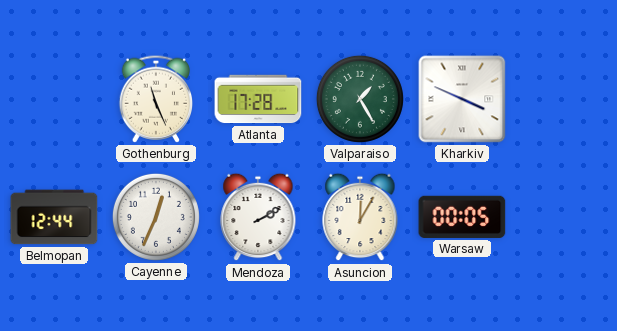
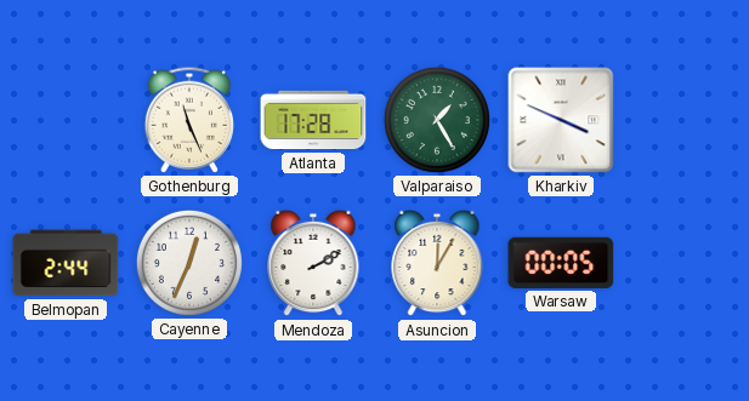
Belmopan: 12:44 -> 2:44 (66, 263)
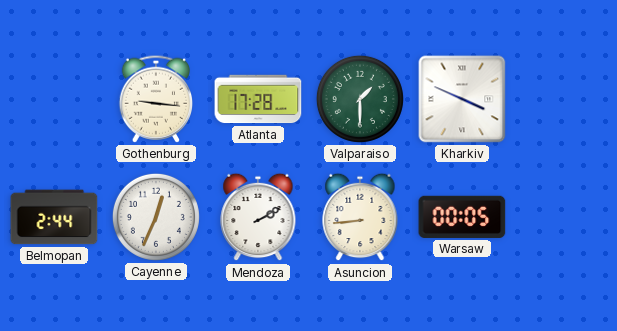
Gothenburg: 11:26 -> 9:16 (155, 99)
Valparaiso: 1:25 -> 1:30 (360, 99)
Asuncion: 12:05 -> 8:44 (360, 217)
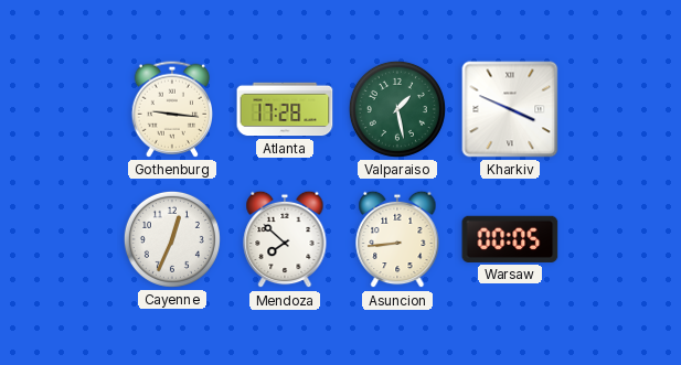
Valparaiso: 1:30 -> 1:28 (397, 109)
Belmopan: 2:44 -> none (54, 217)
Mendoza: 2:10 -> 7:52 (285, 239)
